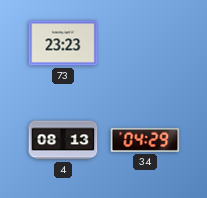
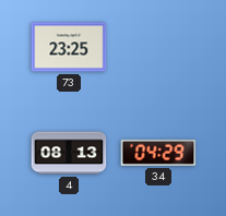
73: 23:23 -> 23:25 (69, 47)
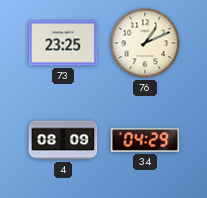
76: none -> 1:11 (145, 43)
4: 08:13 -> 08:09 (63, 140)
